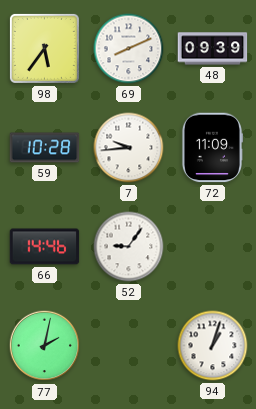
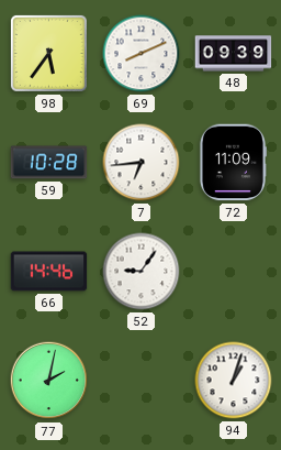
7: 9:44 -> 6:44 (142, 163)
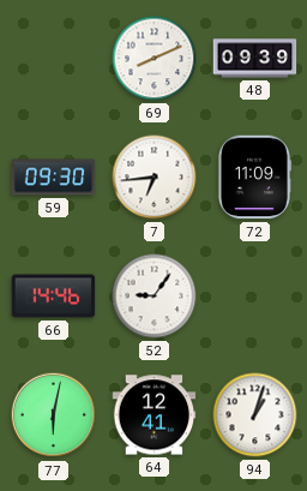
98: 5:36 -> none (48, 53)
59: 10:28 -> 09:30 (54, 178)
77: 2:02 -> 6:02 (54, 415)
64: none -> 12:41 (155, 415)
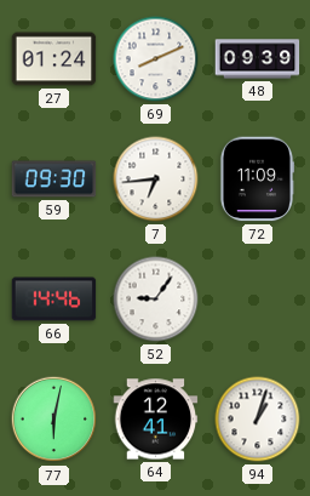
27: none -> 01:24 (54, 59)
